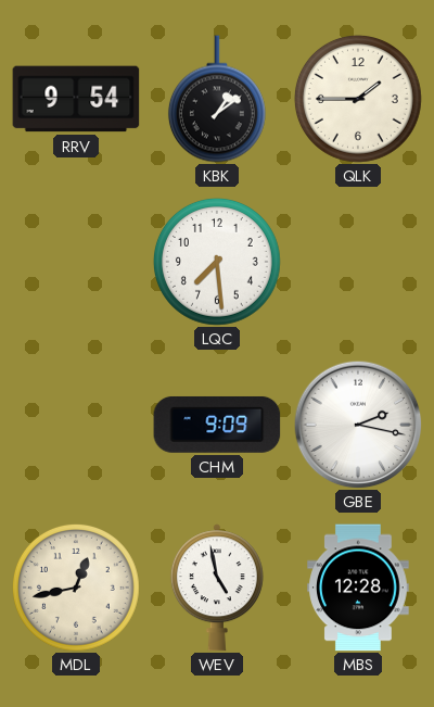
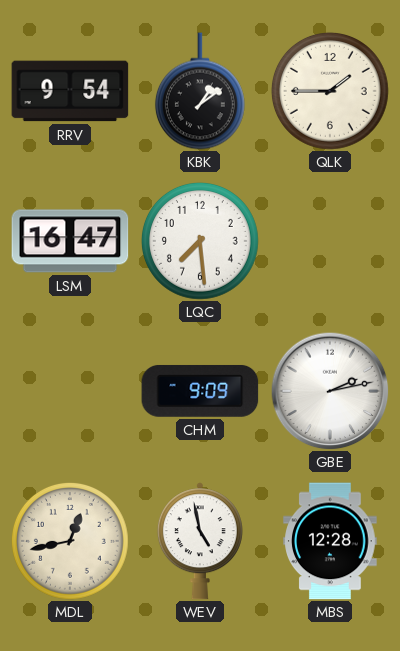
LSM: none -> 16:47 (70, 241)
GBE: 2:17 -> 2:13 (330, 391)
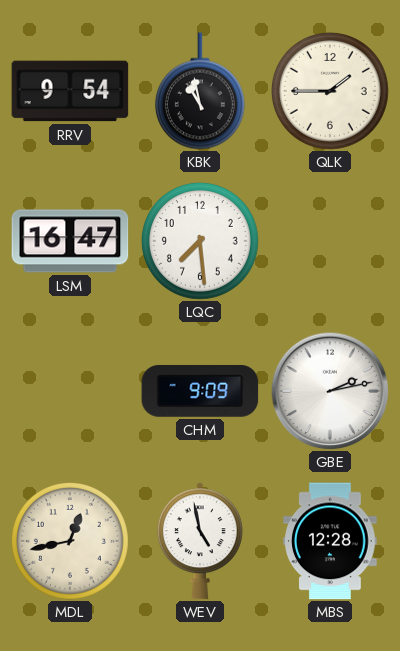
KBK: 1:09 -> 10:58 (200, 91)
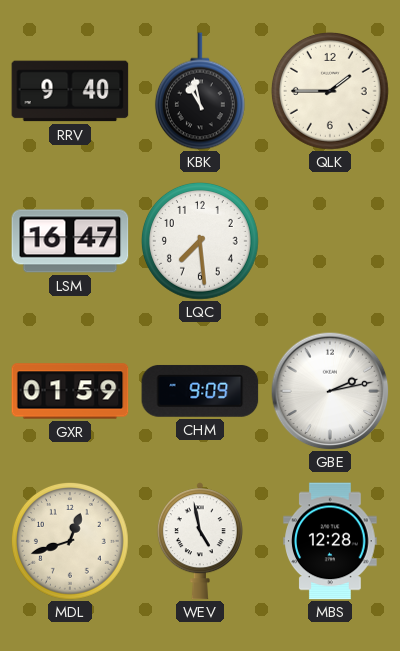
RRV: 9:54 -> 9:40 (70, 91)
GXR: none -> 01:59 (70, 391)
MDL: 12:43 -> 12:42 (70, 541)
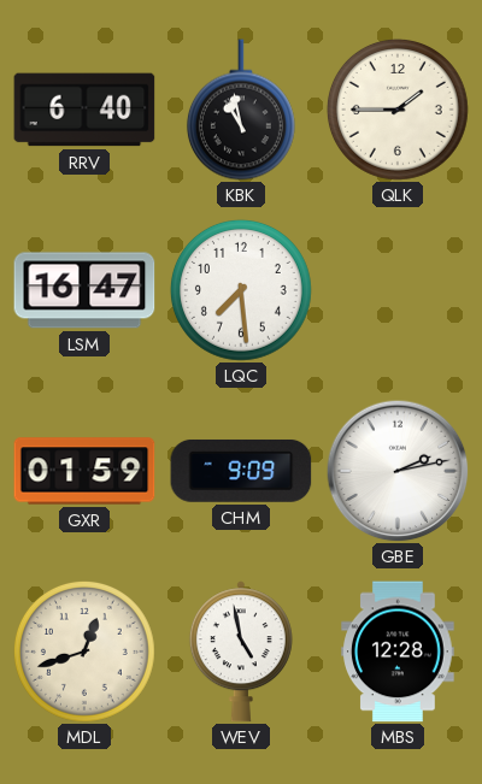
RRV: 9:40 -> 6:40 (84, 110)
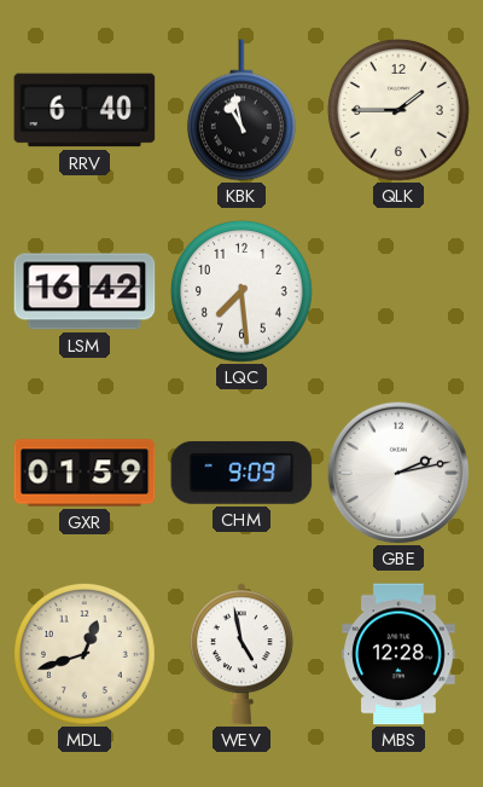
LSM: 16:47 -> 16:42 (85, 291)
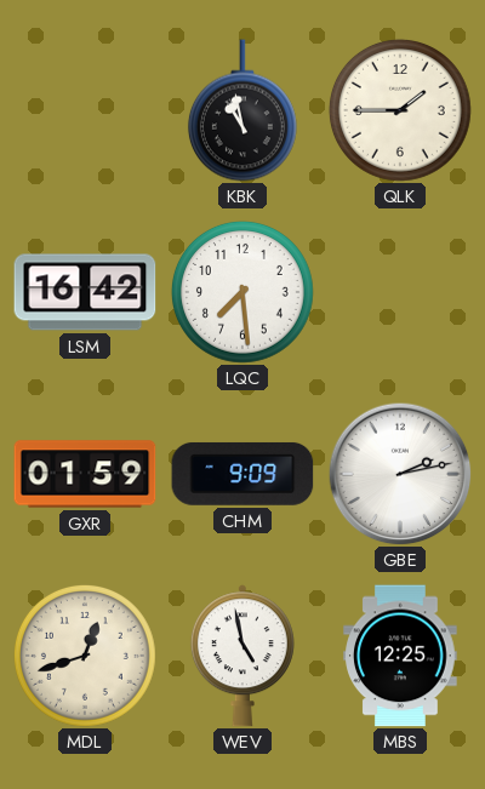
RRV: 6:40 -> none (85, 110)
MBS: 12:28 -> 12:25 (400, 656)
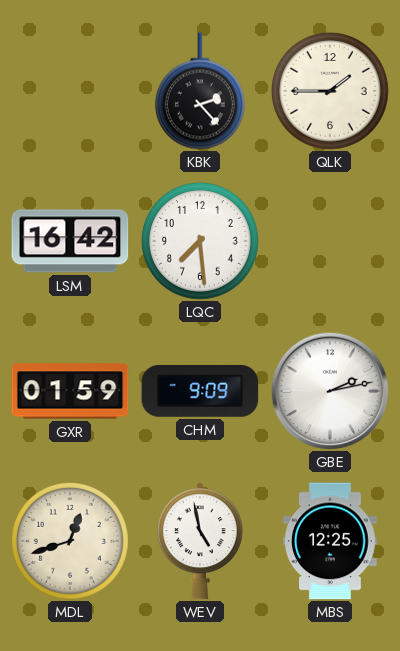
KBK: 10:58 -> 2:23 (200, 91)
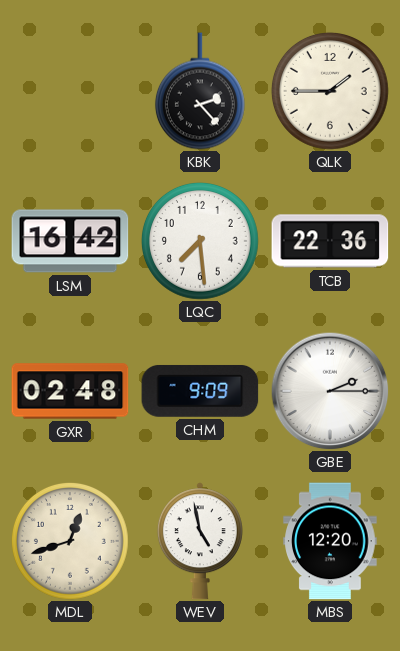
TCB: none -> 22:36 (330, 241)
GXR: 01:59 -> 02:48 (70, 391)
GBE: 2:13 -> 2:15 (330, 391)
MBS: 12:25 -> 12:20 (330, 541)
